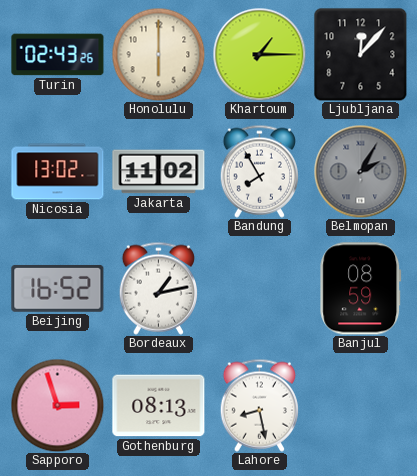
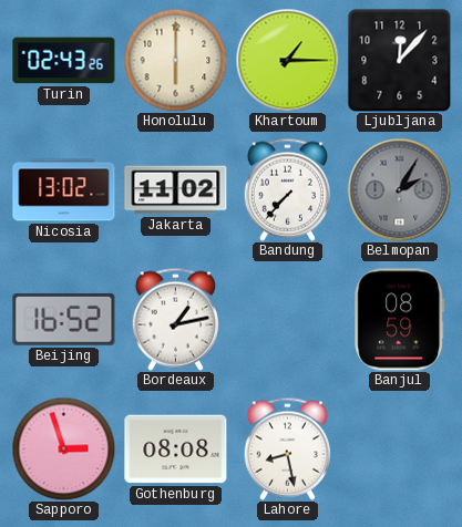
Bandung: 7:55 -> 7:37 (287, 189)
Gothenburg: 08:13 -> 08:08 (176, 449)
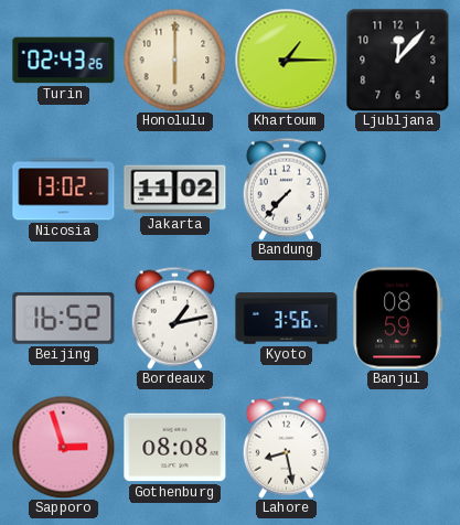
Belmopan: 2:05 -> none (399, 189)
Kyoto: none -> 3:56 (287, 319)
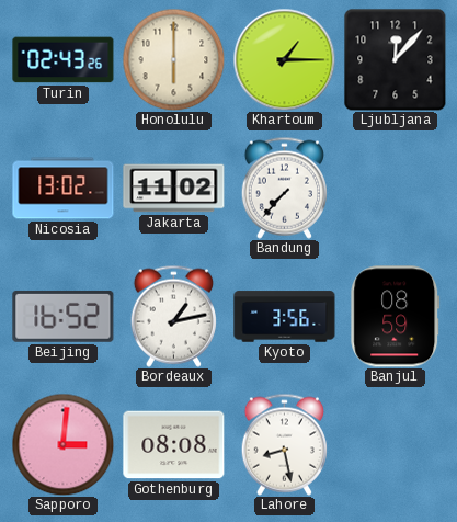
Sapporo: 2:57 -> 3:01 (62, 444)
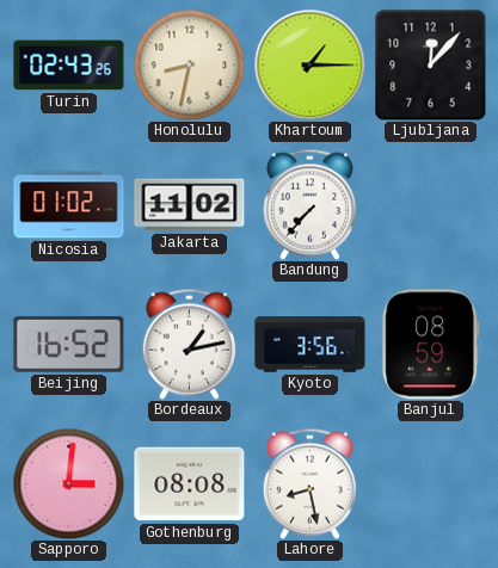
Honolulu: 6:00 -> 8:32 (189, 64)
Nicosia: 13:02 -> 01:02 (69, 205)
